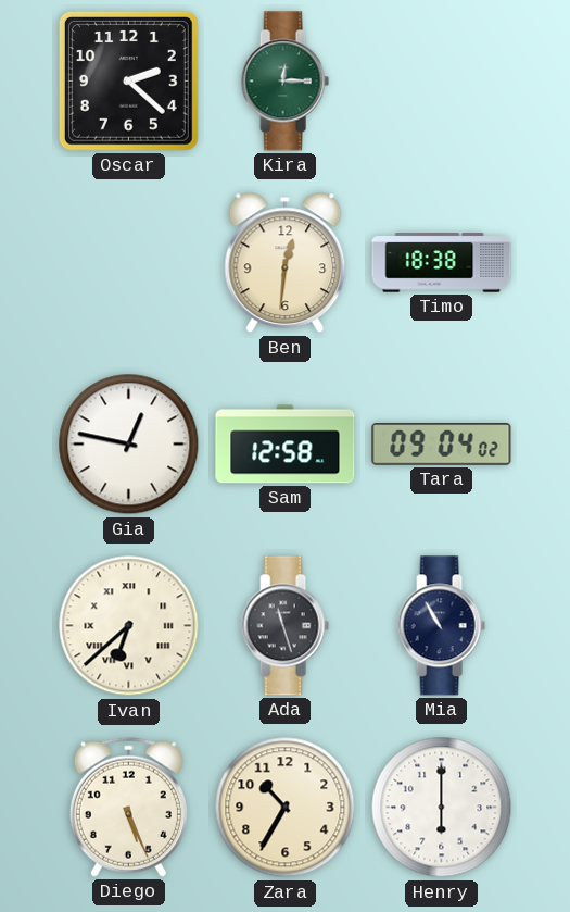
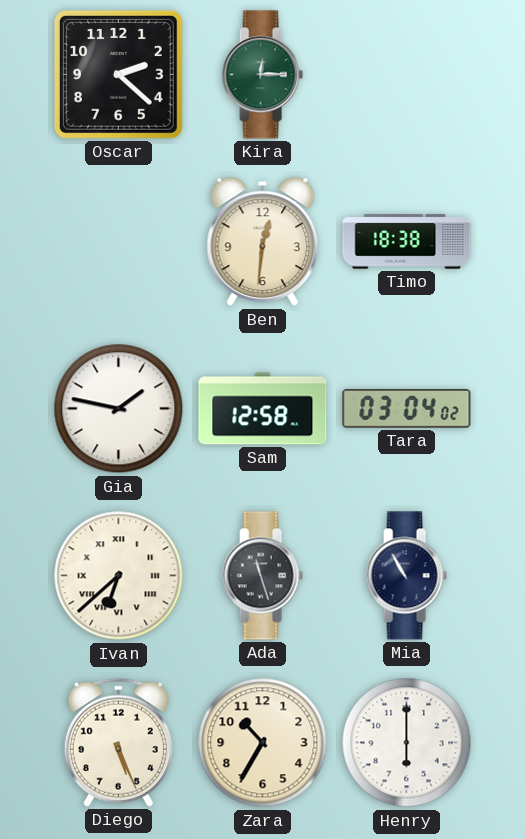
Gia: 12:47 -> 1:47 (119, 409)
Tara: 09:04 -> 03:04 (407, 409)
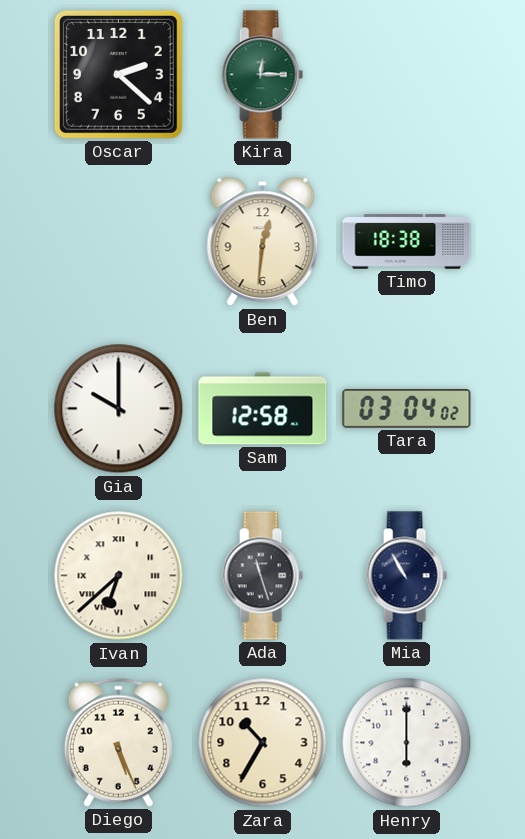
Gia: 1:47 -> 10:00 (119, 409)
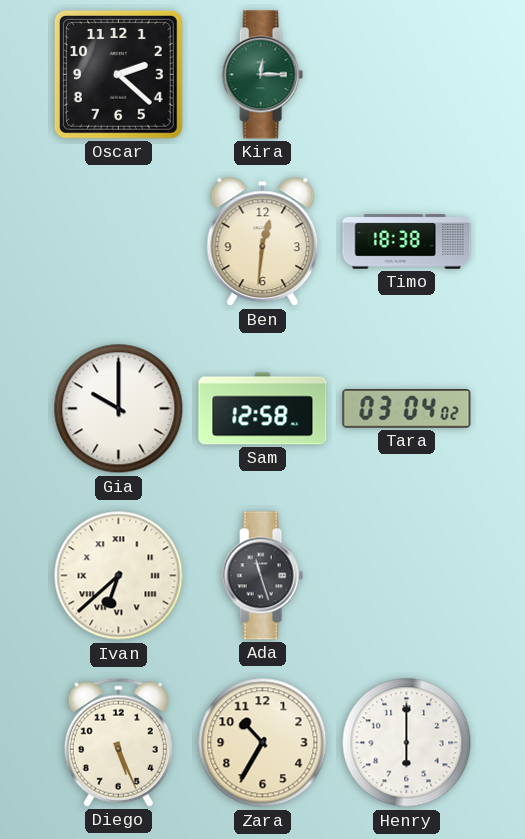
Mia: 10:55 -> none (406, 576)
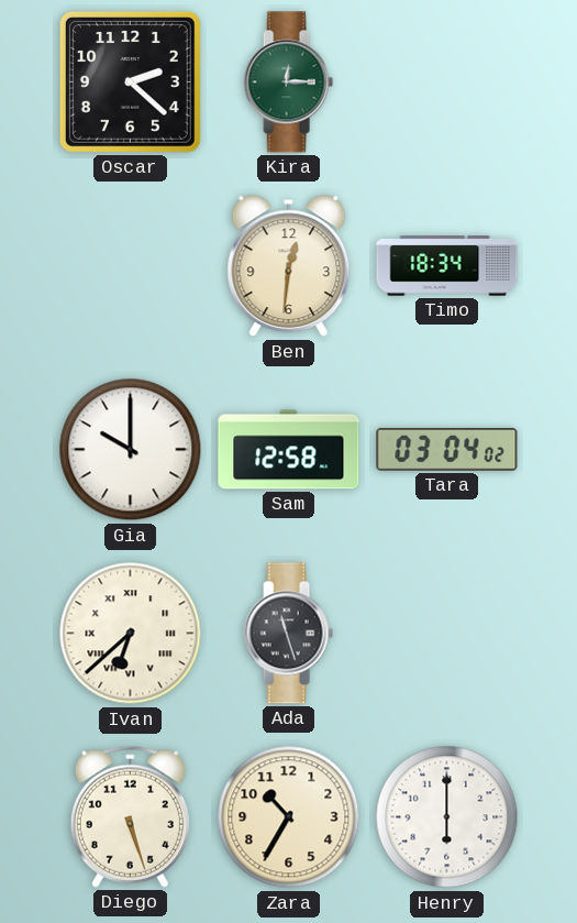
Timo: 18:38 -> 18:34 (447, 266)
Diego: 5:26 -> 5:27 (130, 816)
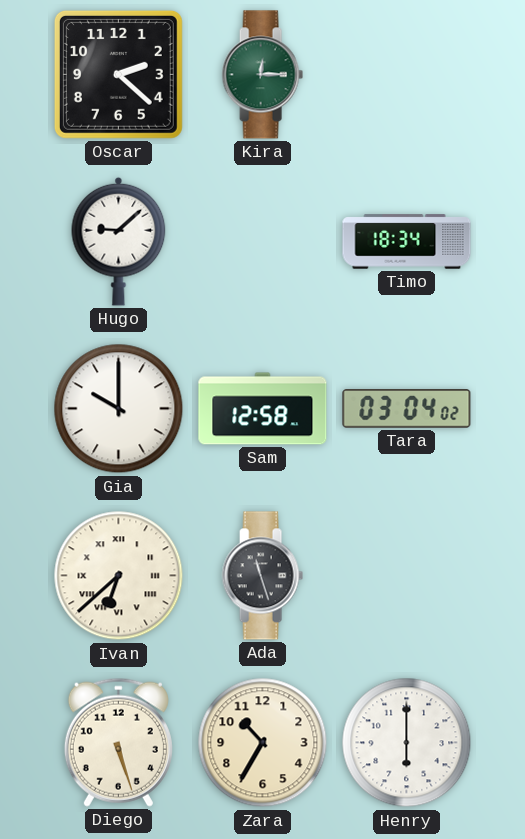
Hugo: none -> 9:08 (119, 241)
Ben: 12:31 -> none (289, 266)
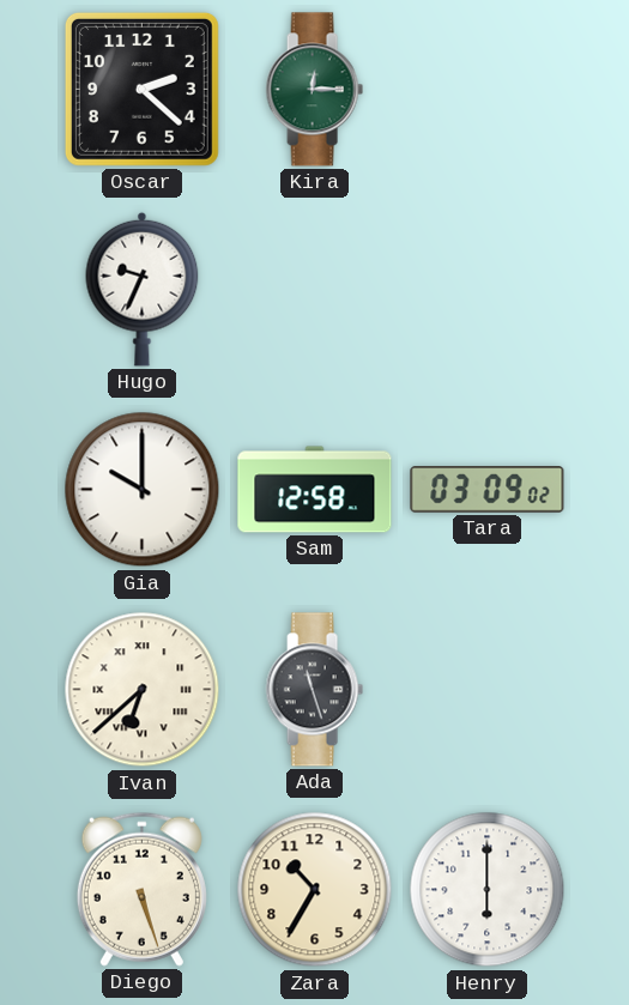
Hugo: 9:08 -> 9:34 (143, 289)
Timo: 18:34 -> none (407, 242)
Tara: 03:04 -> 03:09 (488, 490)
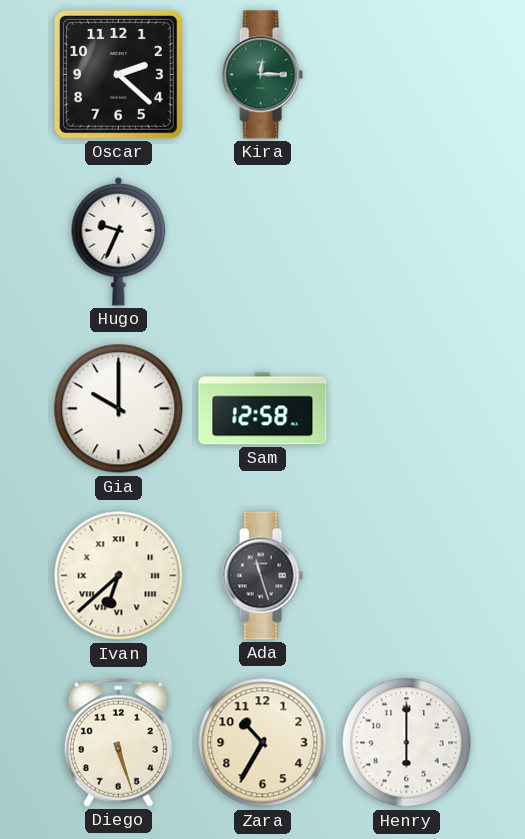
Tara: 03:09 -> none (488, 490)
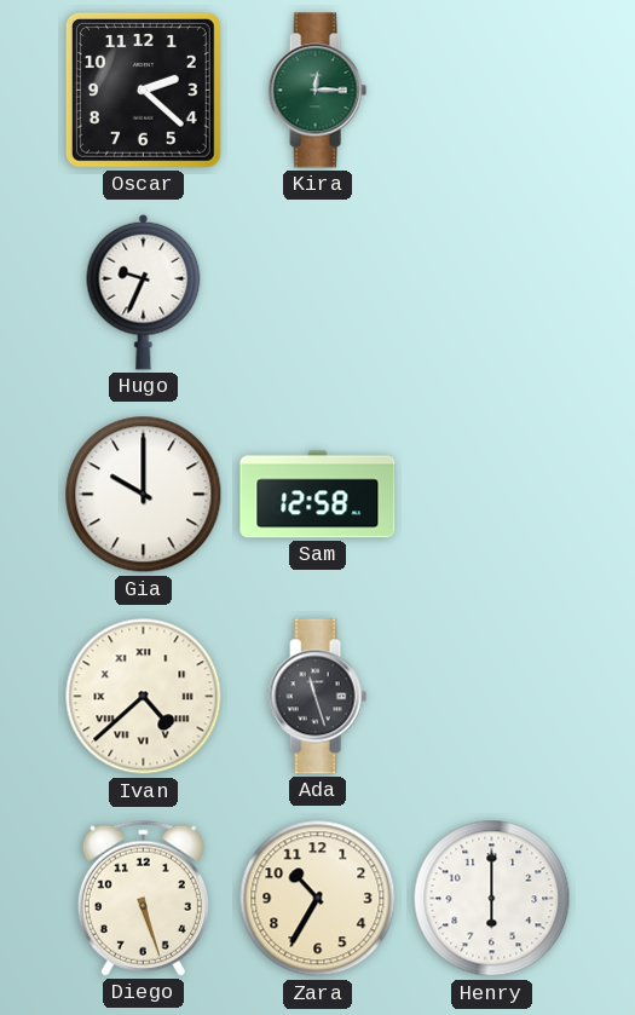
Ivan: 6:38 -> 4:38 (144, 697)
